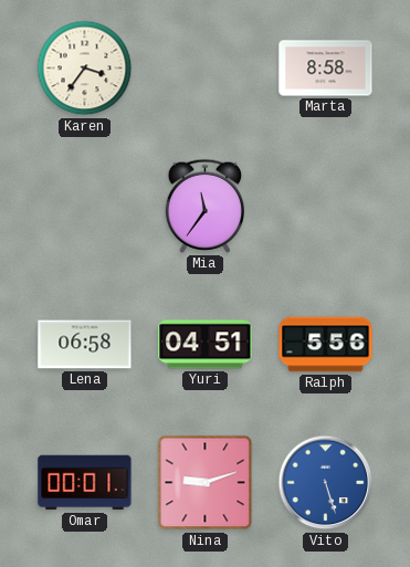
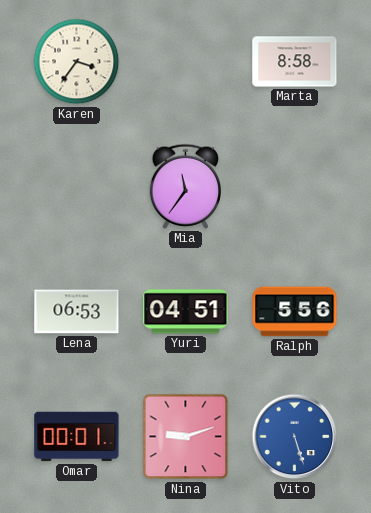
Lena: 06:58 -> 06:53 (77, 312)
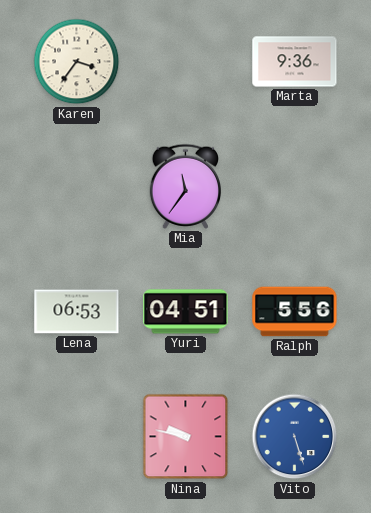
Marta: 8:58 -> 9:36 (295, 62)
Omar: 00:01 -> none (77, 437)
Nina: 9:12 -> 9:47 (186, 437)
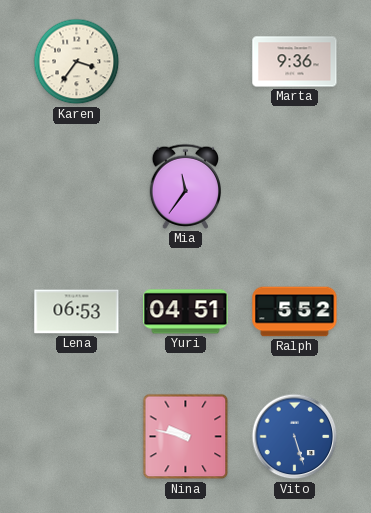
Ralph: 5:56 -> 5:52 (295, 312)
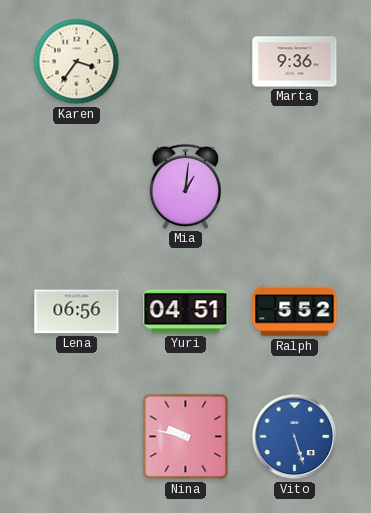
Mia: 11:36 -> 1:01 (185, 186)
Lena: 06:53 -> 06:56 (77, 312)
